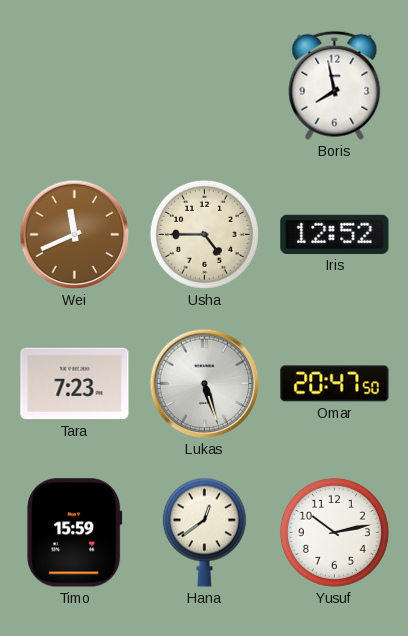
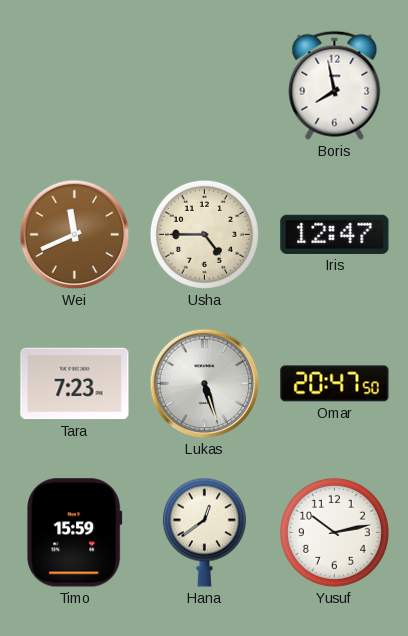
Iris: 12:52 -> 12:47 (335, 234)
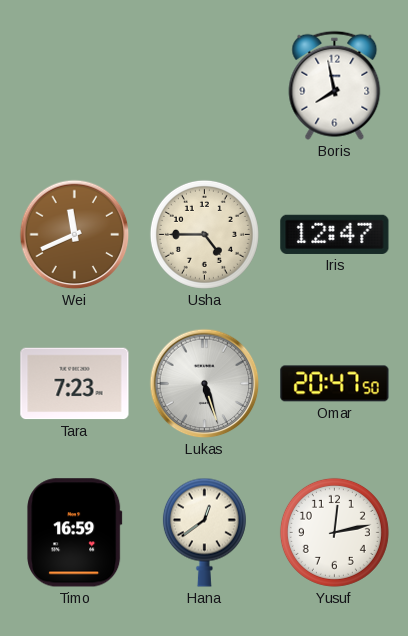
Timo: 15:59 -> 16:59 (75, 533)
Yusuf: 10:13 -> 12:13 (334, 532)
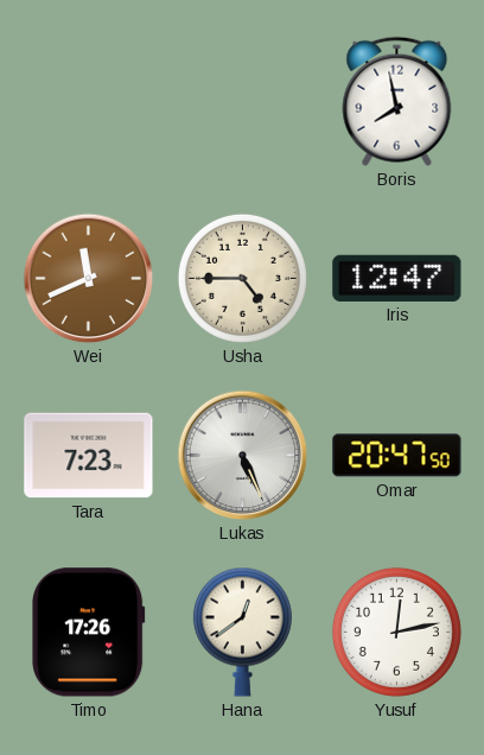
Lukas: 5:27 -> 5:26 (243, 456)
Timo: 16:59 -> 17:26 (89, 633)
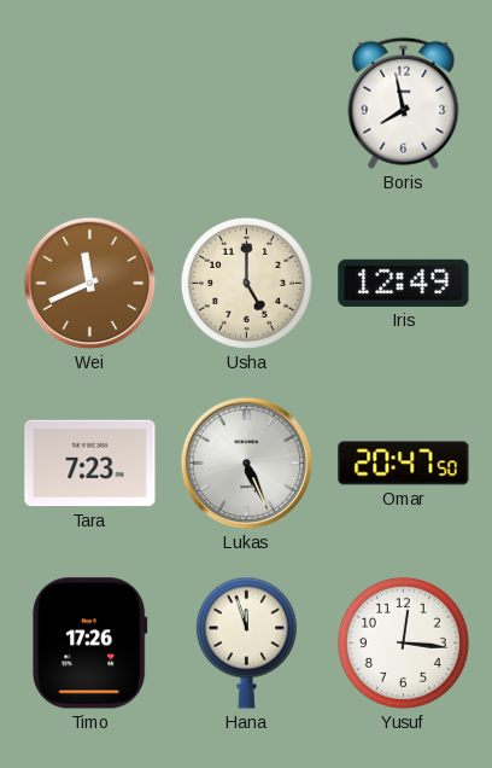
Usha: 4:45 -> 5:00 (246, 283)
Iris: 12:47 -> 12:49 (404, 283)
Hana: 12:39 -> 11:57 (246, 642)
Yusuf: 12:13 -> 12:16 (403, 642)
